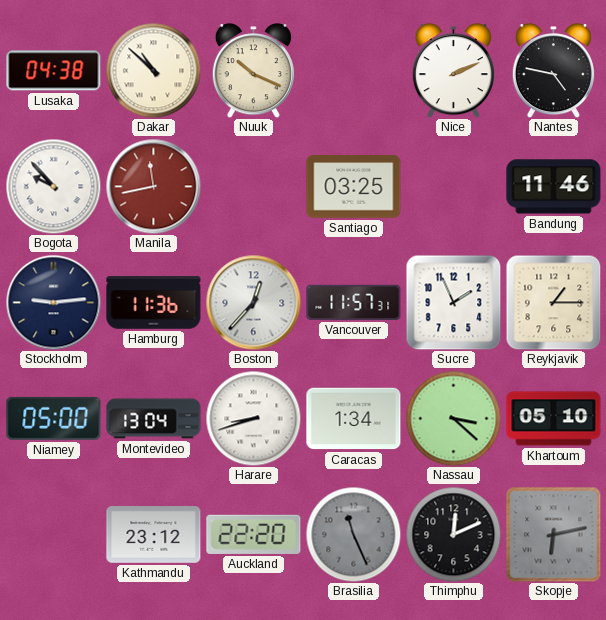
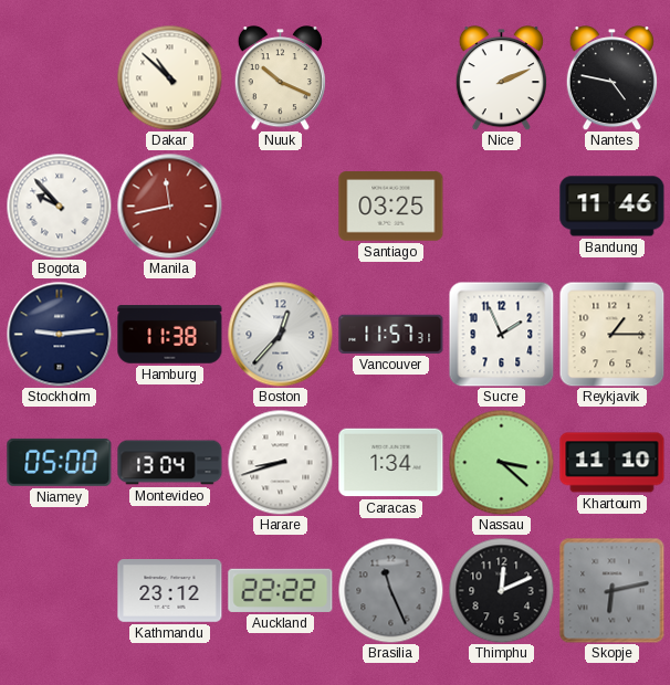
Lusaka: 04:38 -> none (54, 71)
Hamburg: 11:36 -> 11:38 (170, 335)
Khartoum: 05:10 -> 11:10 (613, 463)
Auckland: 22:20 -> 22:22 (281, 590)
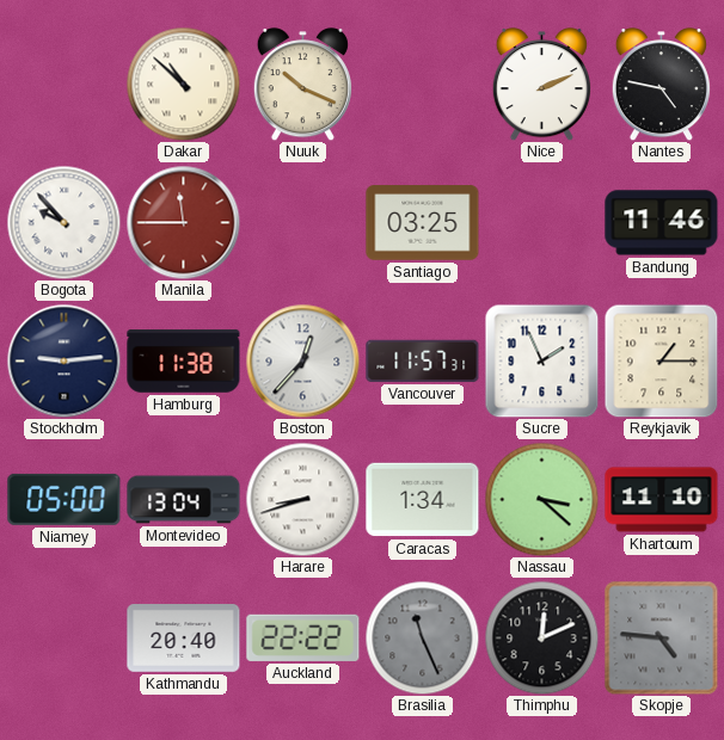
Manila: 11:43 -> 11:45 (183, 222)
Kathmandu: 23:12 -> 20:40 (184, 639)
Skopje: 6:13 -> 4:46 (661, 637)
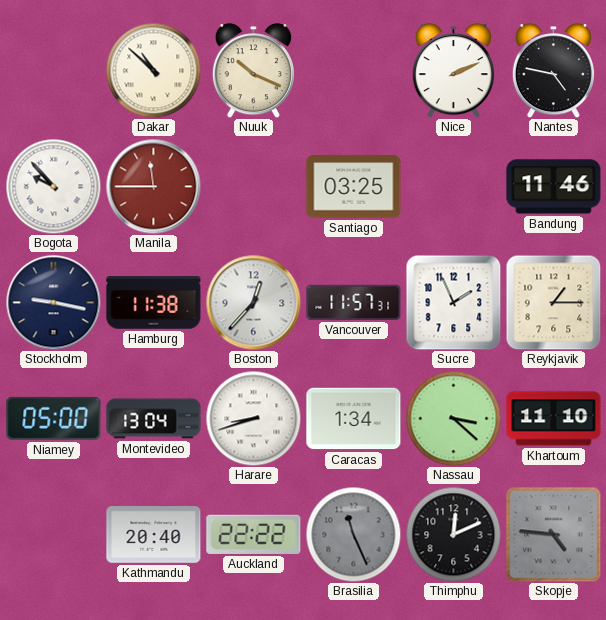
Stockholm: 9:14 -> 9:17 (53, 302)
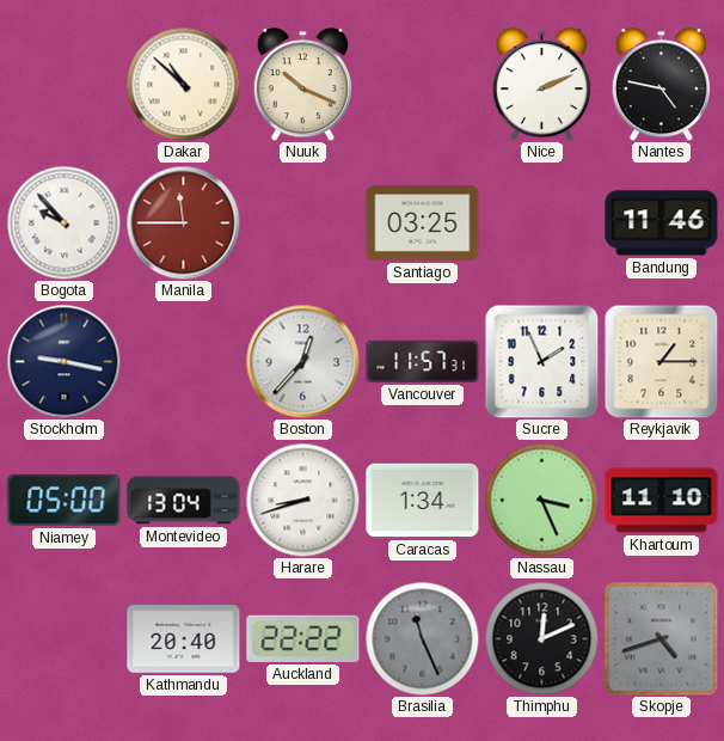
Hamburg: 11:38 -> none (154, 303)
Nassau: 3:22 -> 3:26 (541, 500)
Skopje: 4:46 -> 4:42 (661, 638)
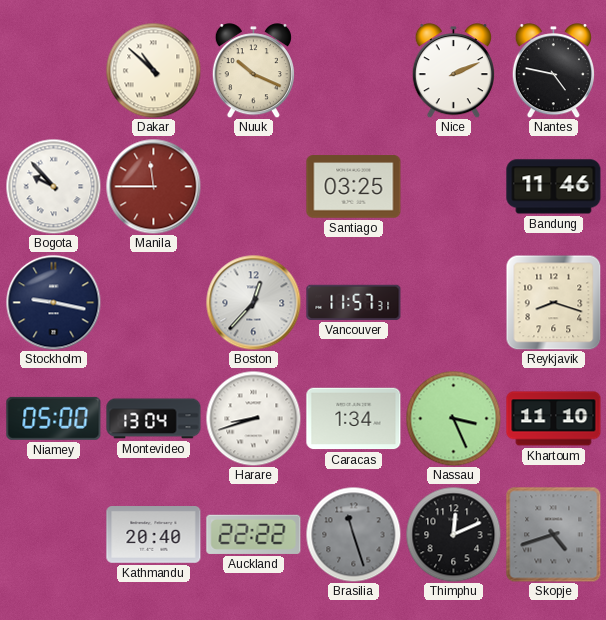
Sucre: 1:56 -> none (541, 361)
Reykjavik: 1:15 -> 8:18 (553, 302)
Brasilia: 11:26 -> 11:27 (353, 534)
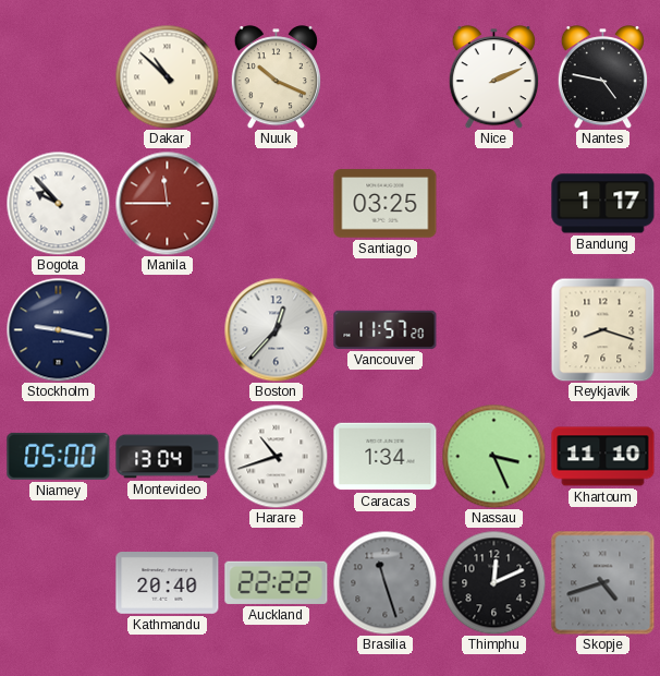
Bandung: 11:46 -> 1:17 (603, 204)
Vancouver: 11:57:31 -> 11:57:20 (386, 329)
Harare: 8:42 -> 10:42 (276, 456)
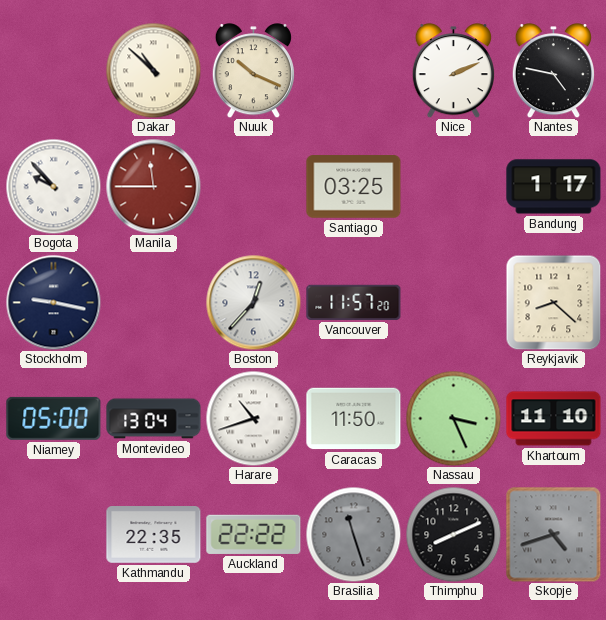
Reykjavik: 8:18 -> 8:22 (553, 302)
Caracas: 1:34 -> 11:50 (354, 419)
Kathmandu: 20:40 -> 22:35 (154, 535)
Thimphu: 12:11 -> 8:11 (453, 534)
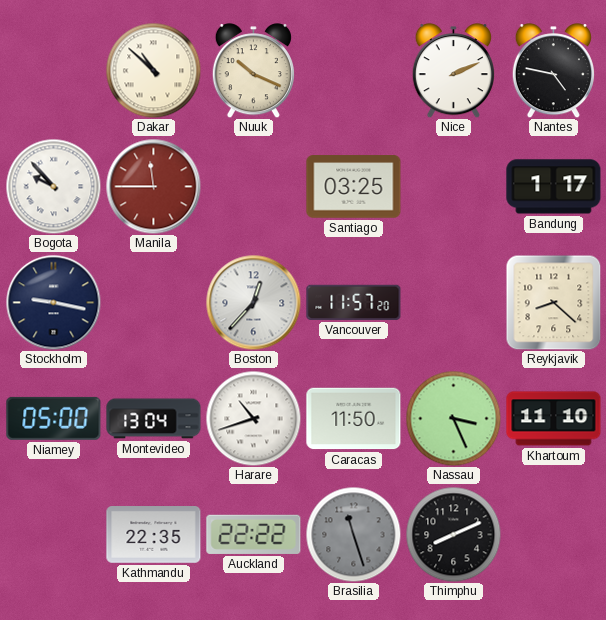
Skopje: 4:42 -> none (553, 534)
